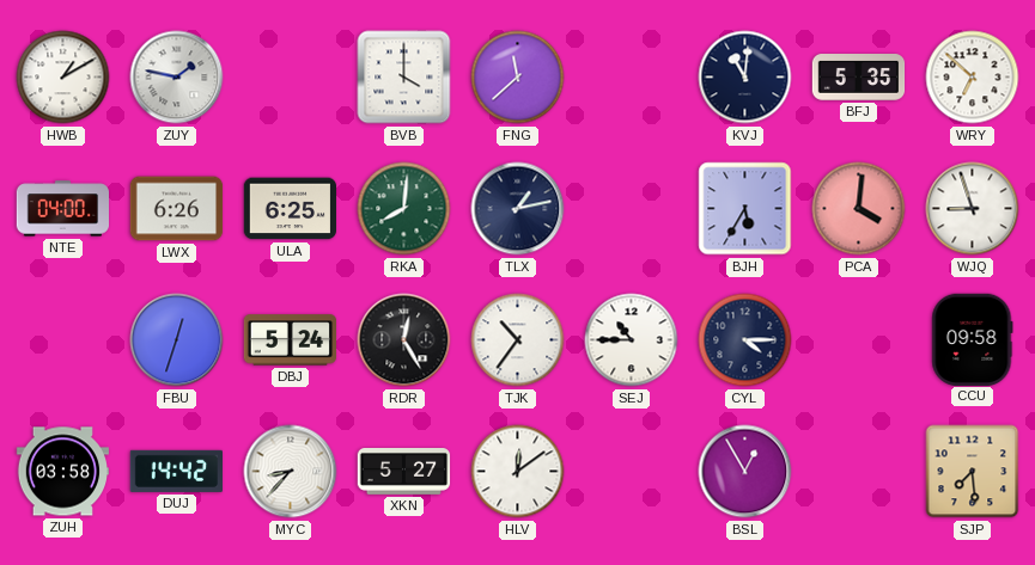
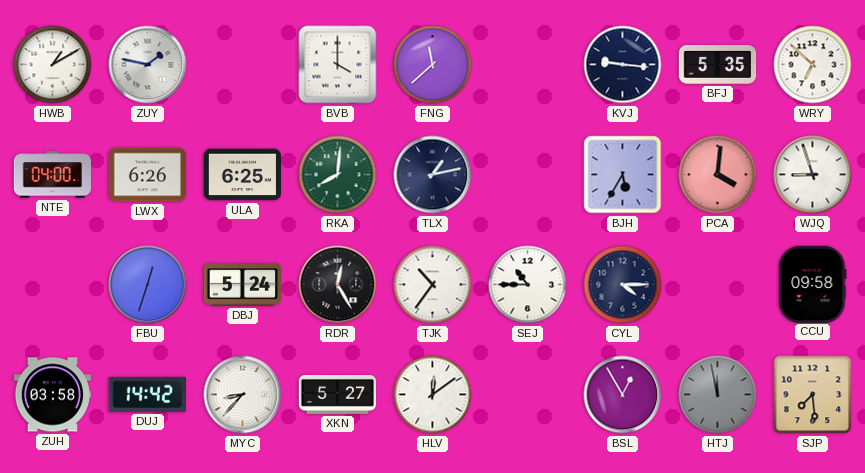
KVJ: 11:01 -> 9:16 (623, 65)
HTJ: none -> 11:58 (718, 395)
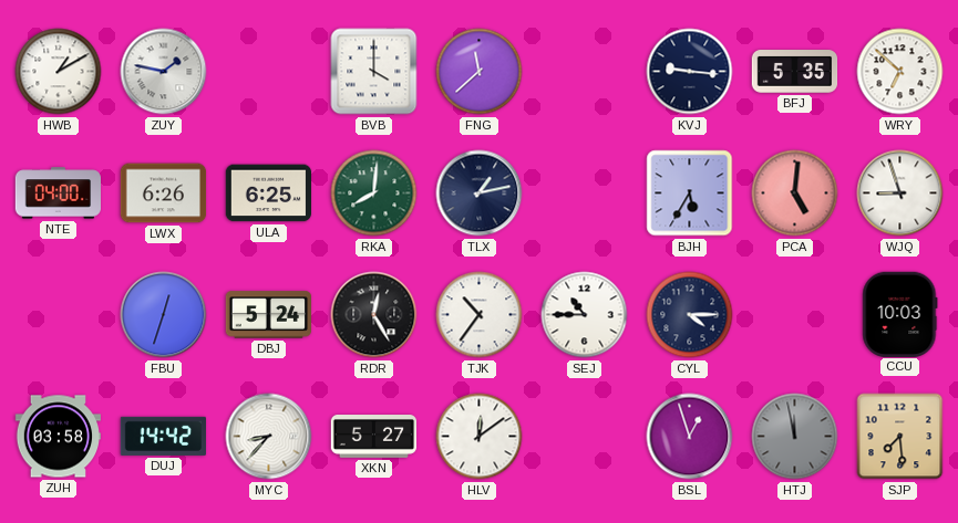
PCA: 4:01 -> 5:01 (795, 193)
CCU: 09:58 -> 10:03 (900, 314)
BSL: 12:55 -> 12:57 (690, 437)
